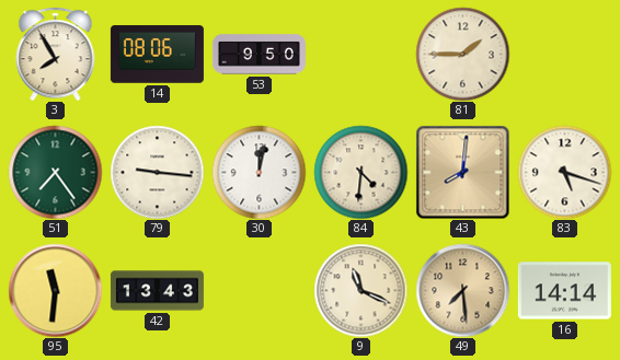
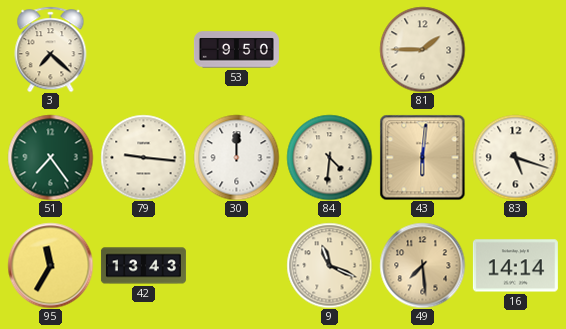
3: 7:55 -> 7:22 (51, 49)
14: 08:06 -> none (157, 55)
30: 12:02 -> 12:00 (236, 157)
43: 8:01 -> 6:01 (422, 157)
95: 11:31 -> 11:35 (50, 265)
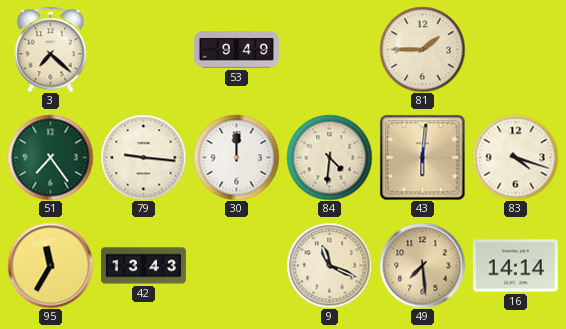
53: 9:50 -> 9:49 (236, 50)
83: 5:18 -> 4:18 (515, 157)
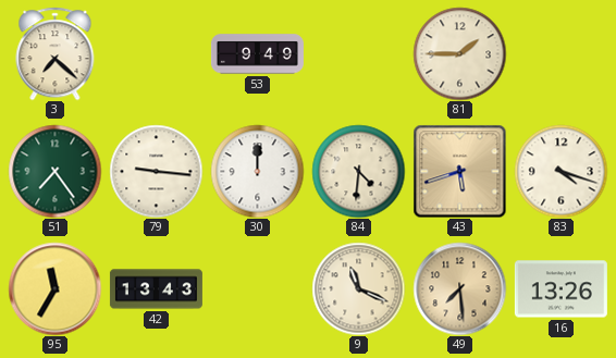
43: 6:01 -> 5:42 (459, 171)
16: 14:14 -> 13:26 (560, 289)
